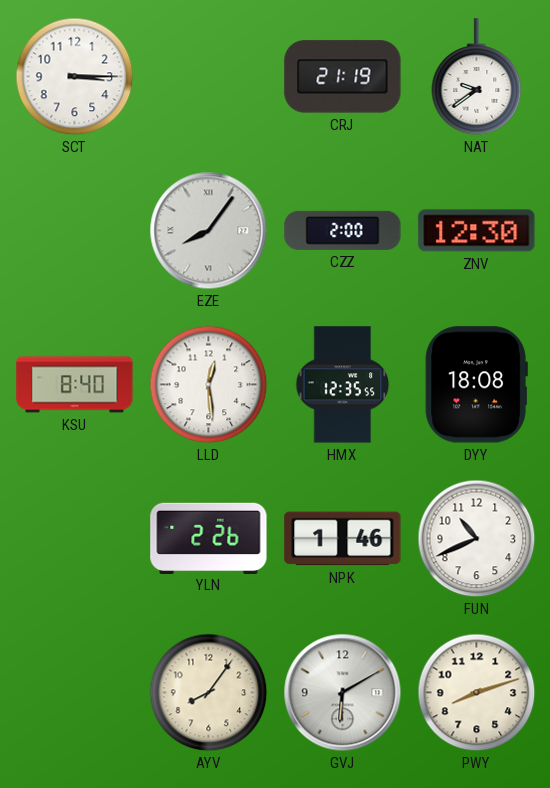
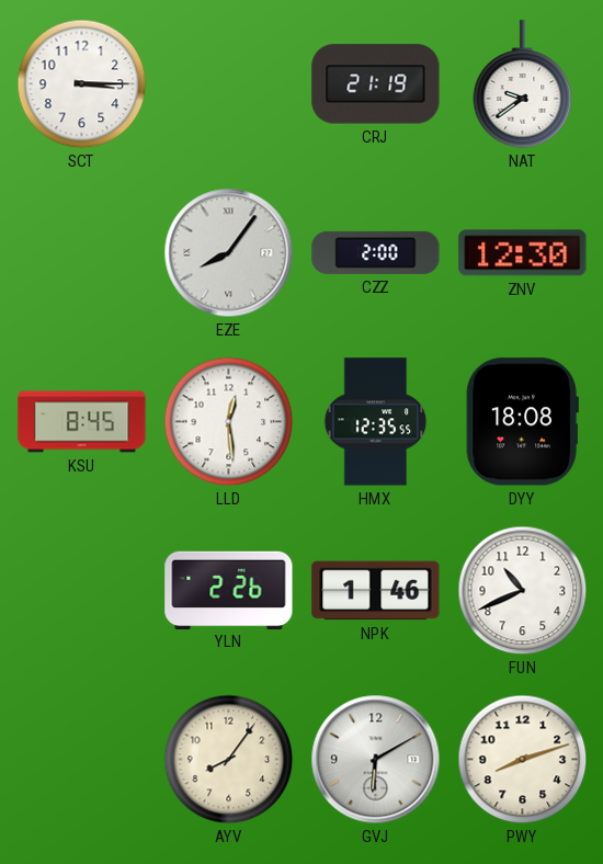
KSU: 8:40 -> 8:45 (82, 422)
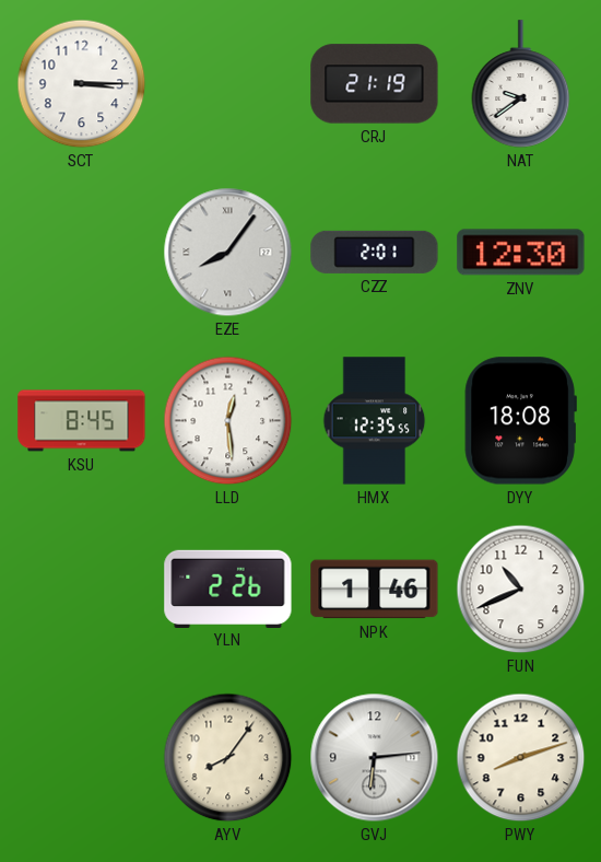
CZZ: 2:00 -> 2:01 (375, 252)
GVJ: 6:10 -> 6:14 (375, 758)
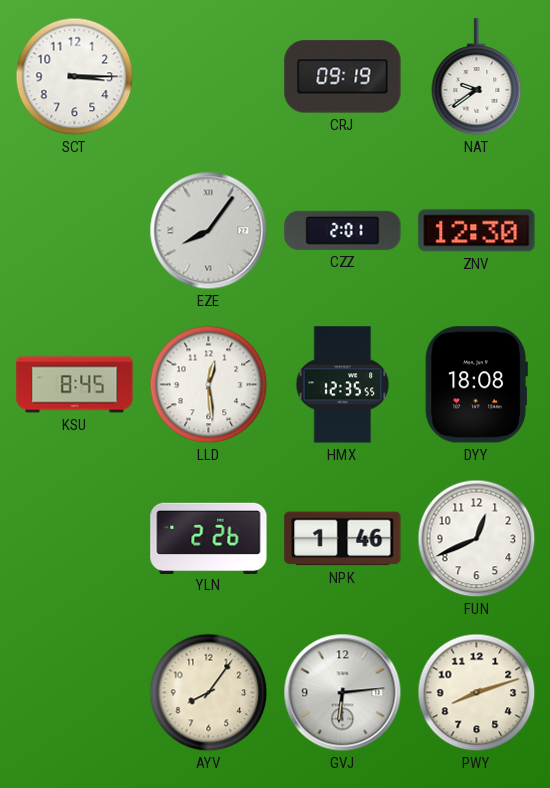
CRJ: 21:19 -> 09:19 (343, 77)
FUN: 10:41 -> 12:41 (477, 539)
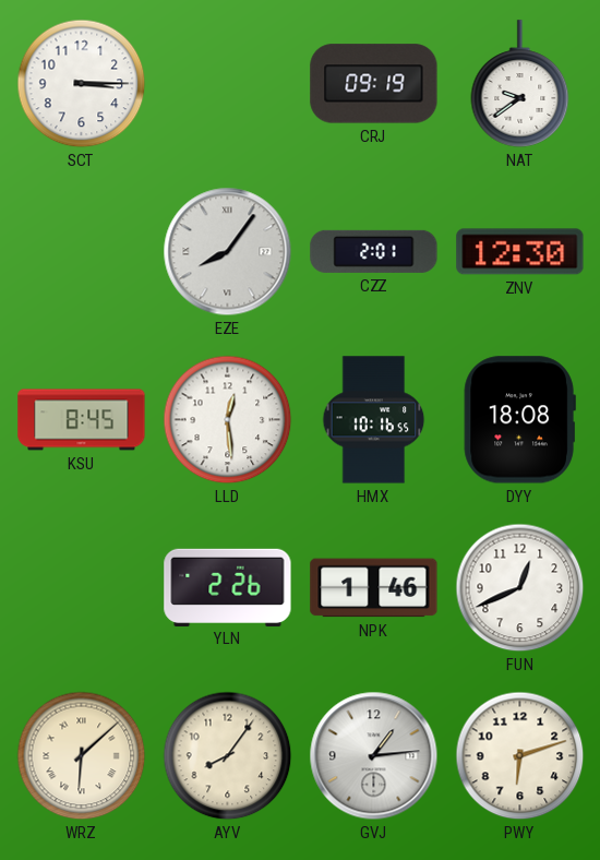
HMX: 12:35 -> 10:16 (374, 420)
WRZ: none -> 6:08 (82, 756)
GVJ: 6:14 -> 1:14 (374, 756)
PWY: 8:12 -> 6:12 (520, 756)
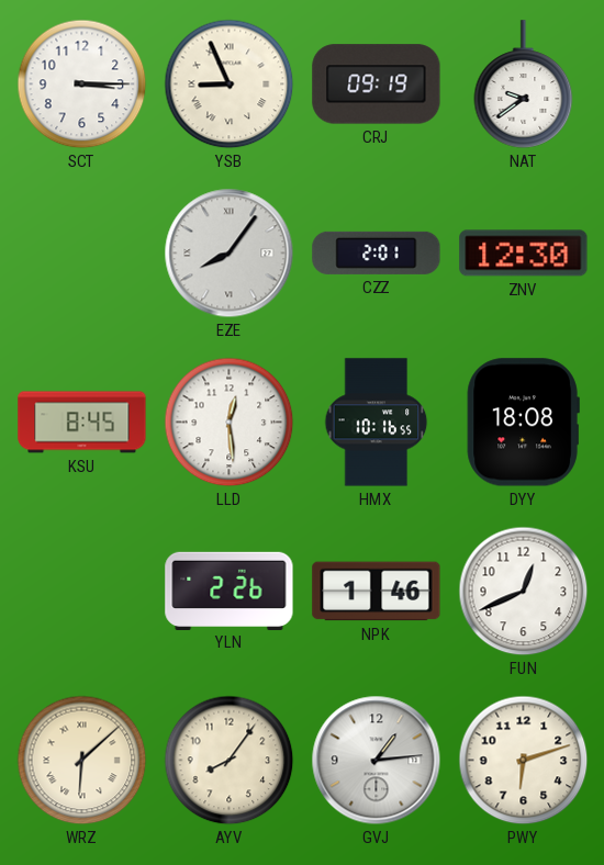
YSB: none -> 8:56 (230, 85)
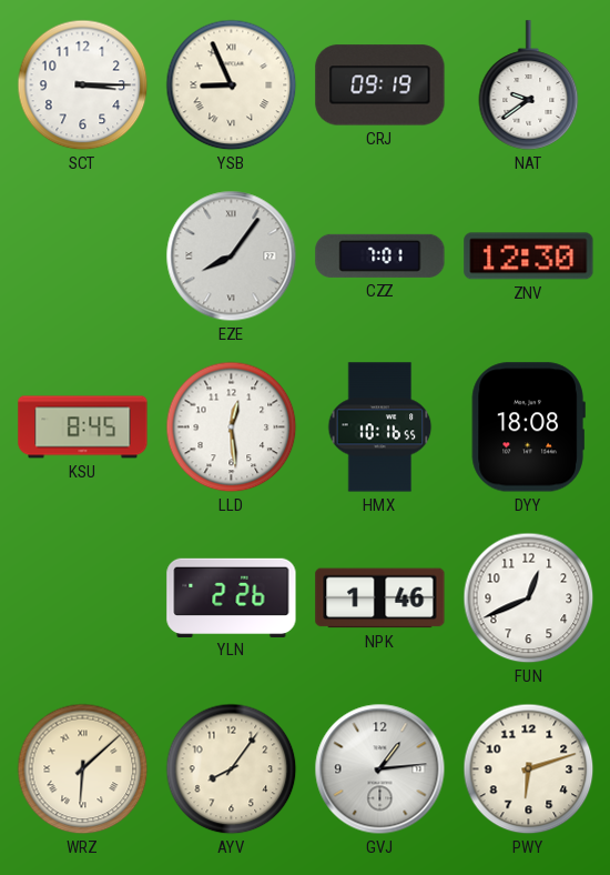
CZZ: 2:01 -> 7:01 (380, 255)
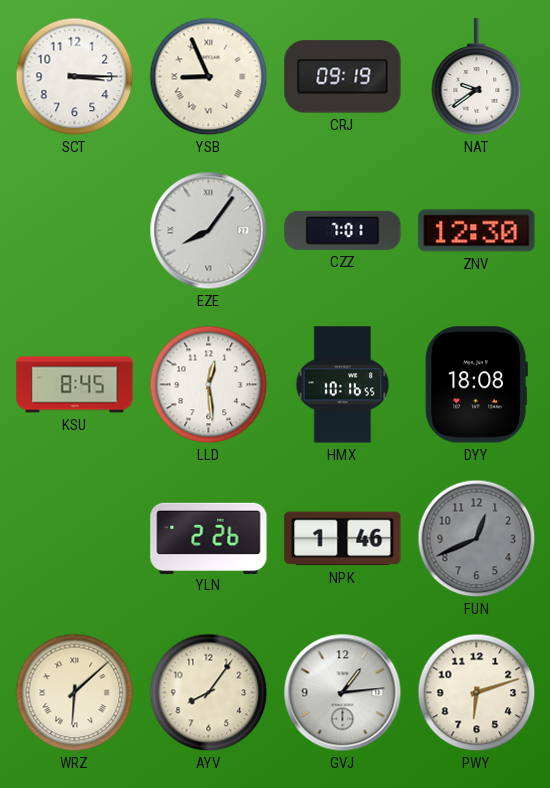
FUN dial: white -> grey (477, 539)
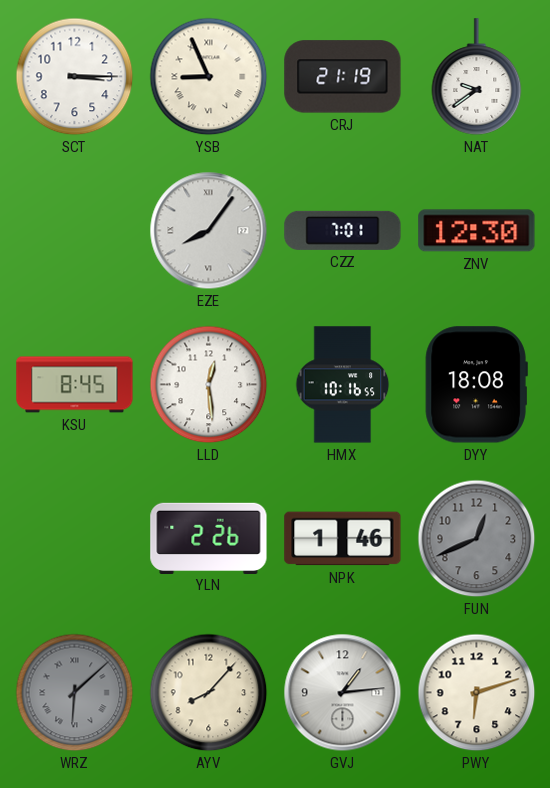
CRJ: 09:19 -> 21:19 (343, 77)
WRZ dial: cream -> grey (75, 693)
AYV: 8:06 -> 8:07 (209, 693)
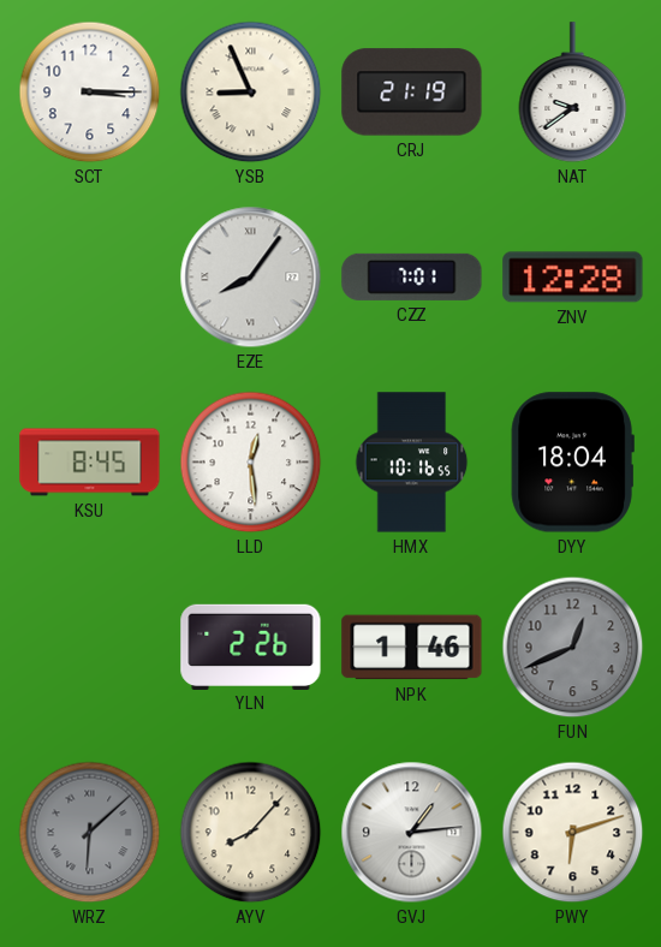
ZNV: 12:30 -> 12:28 (573, 278)
DYY: 18:08 -> 18:04 (572, 463)
